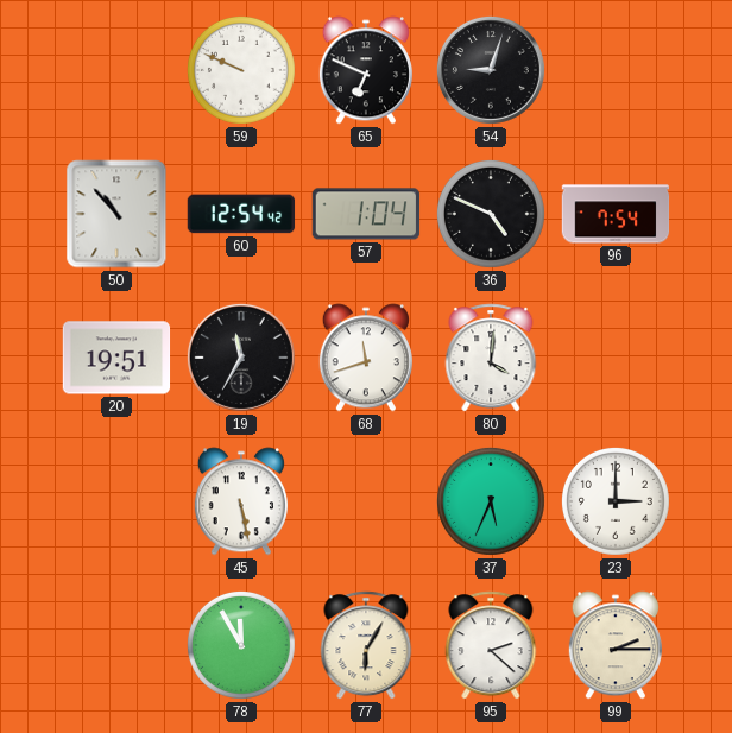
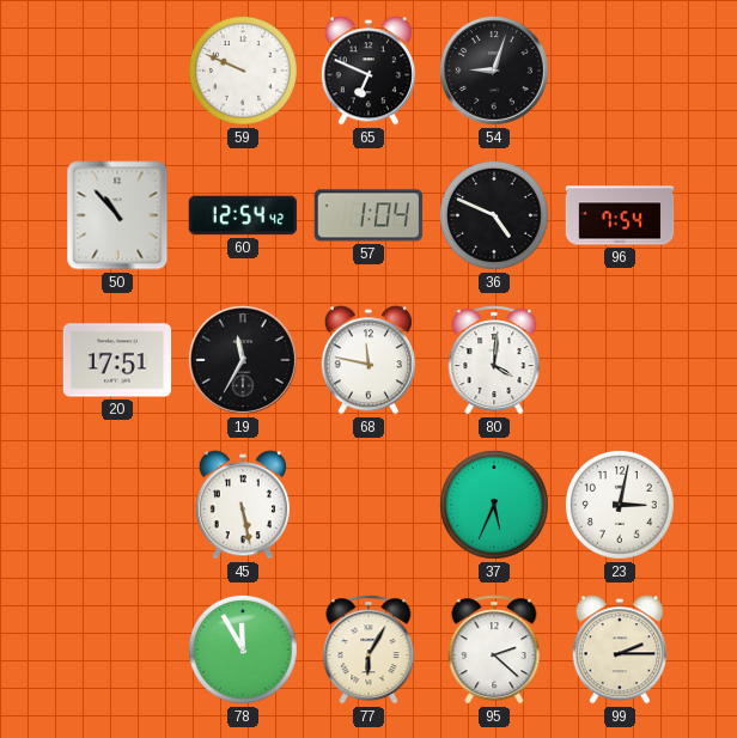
20: 19:51 -> 17:51 (117, 360)
68: 11:42 -> 11:47 (368, 360)
23: 3:00 -> 3:02 (620, 505)
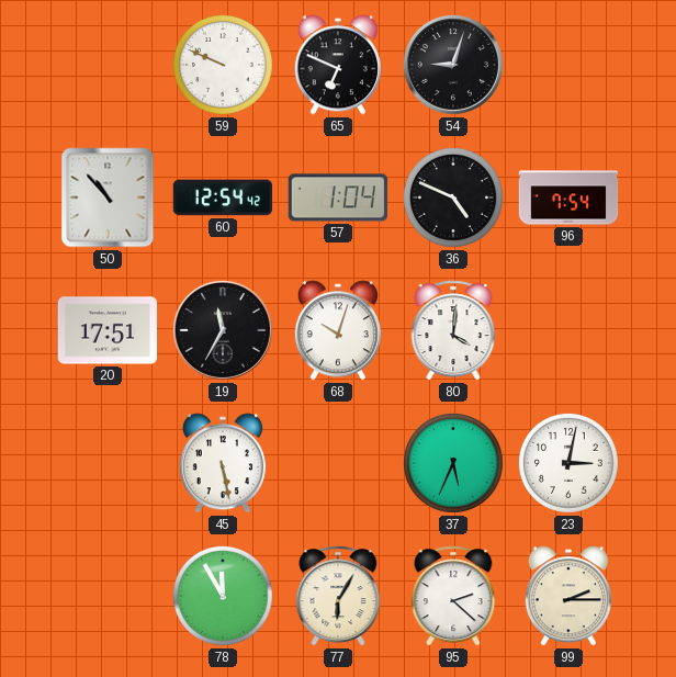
68: 11:47 -> 10:03 (338, 330)
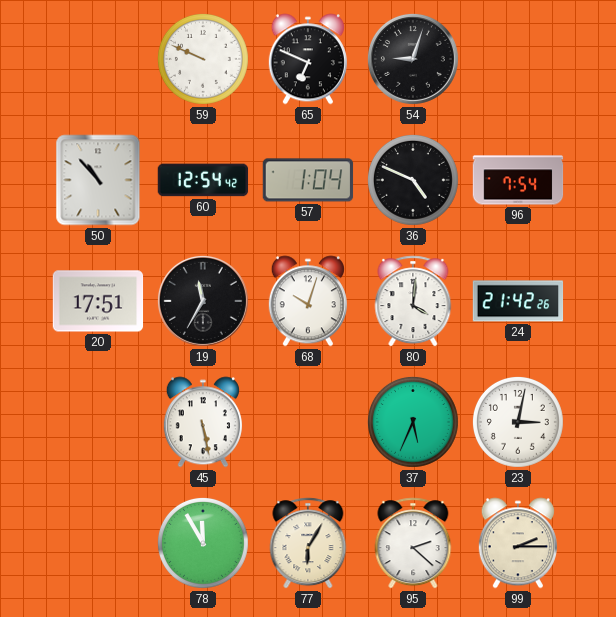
24: none -> 21:42 (518, 301)
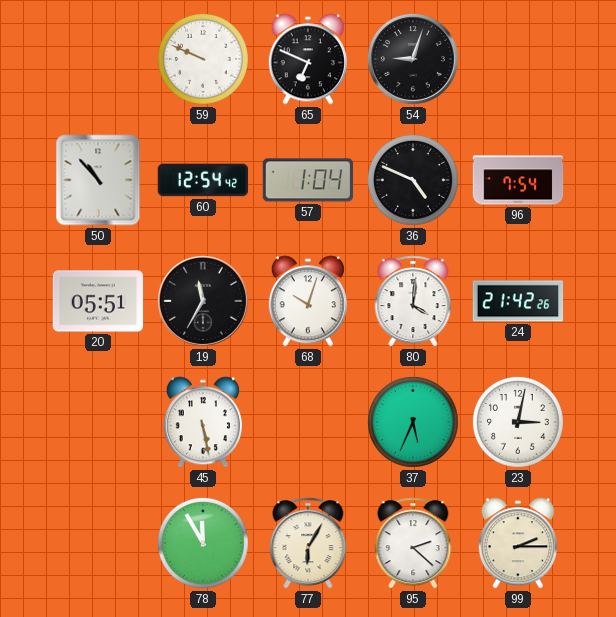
20: 17:51 -> 05:51 (98, 301)
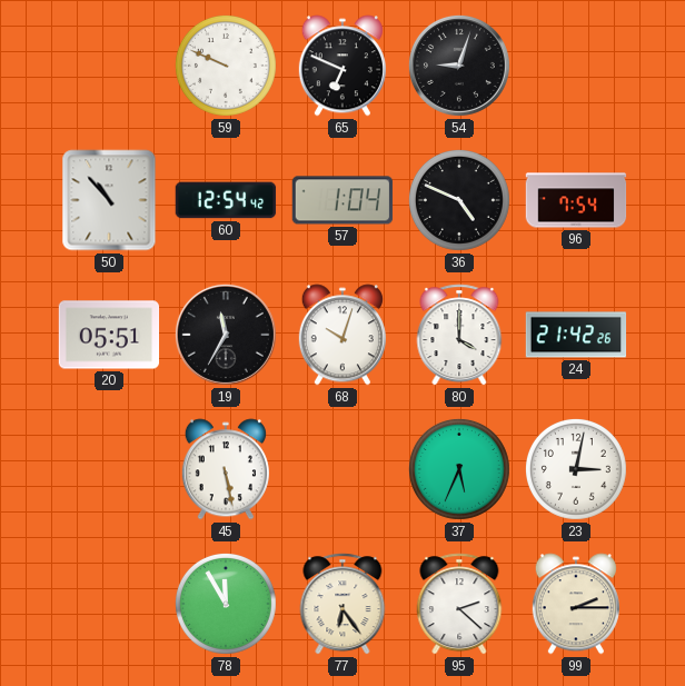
80: 4:01 -> 4:00 (459, 335)
77: 6:05 -> 6:24 (343, 604)
